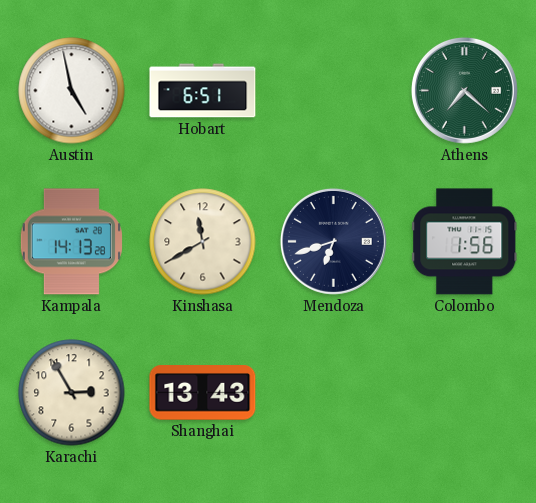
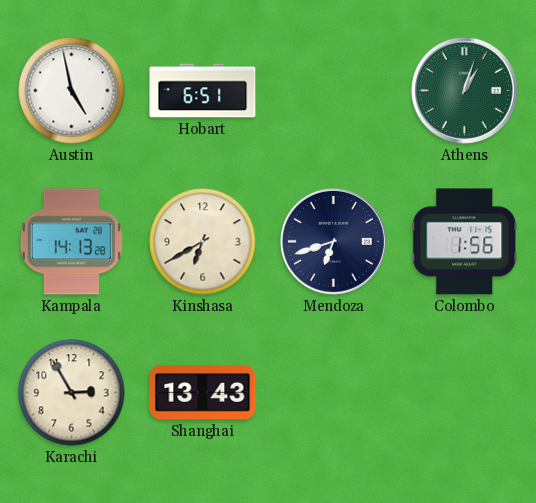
Athens: 7:22 -> 1:03 (464, 90)
Kinshasa: 11:40 -> 6:40 (203, 242)
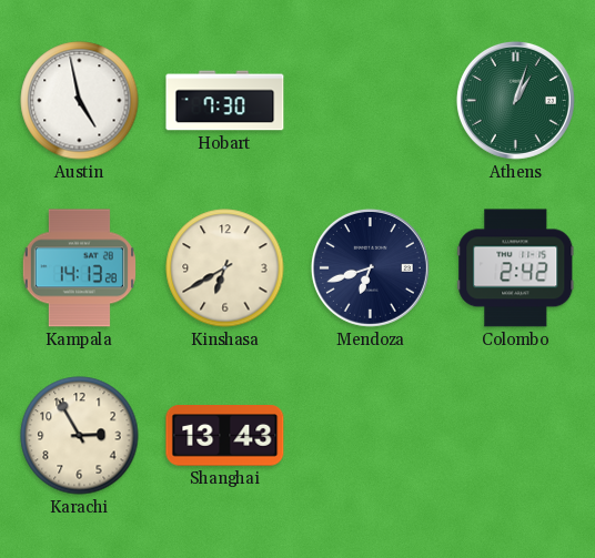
Hobart: 6:51 -> 7:30 (225, 101)
Colombo: 1:56 -> 2:42 (516, 268)
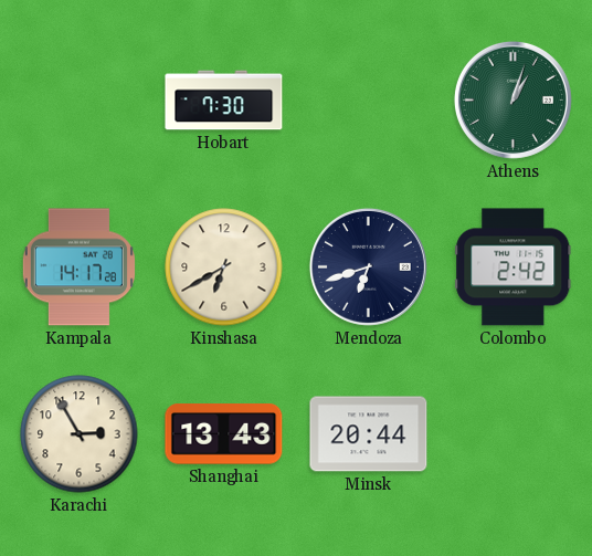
Austin: 4:58 -> none (80, 101)
Kampala: 14:13 -> 14:17 (78, 267)
Minsk: none -> 20:44 (369, 434)
